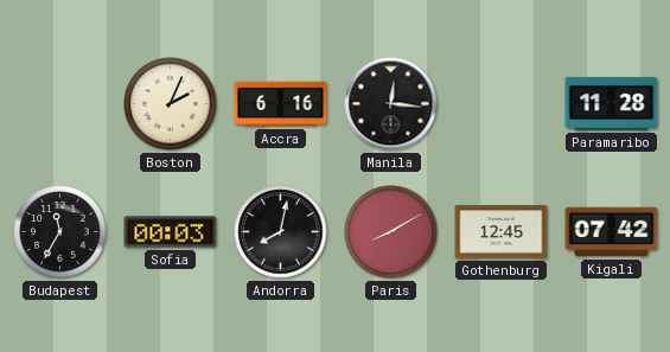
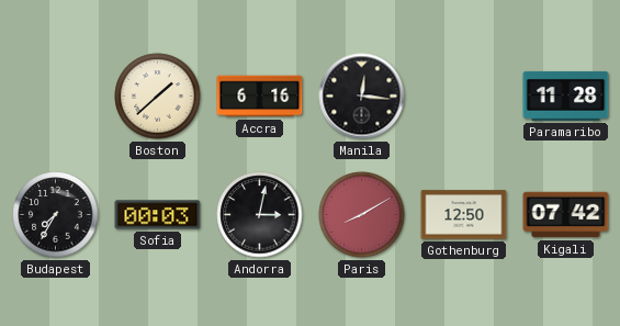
Boston: 2:04 -> 1:38 (158, 97)
Budapest: 11:35 -> 7:35 (56, 215)
Andorra: 8:02 -> 3:02 (260, 215)
Gothenburg: 12:45 -> 12:50 (464, 215)
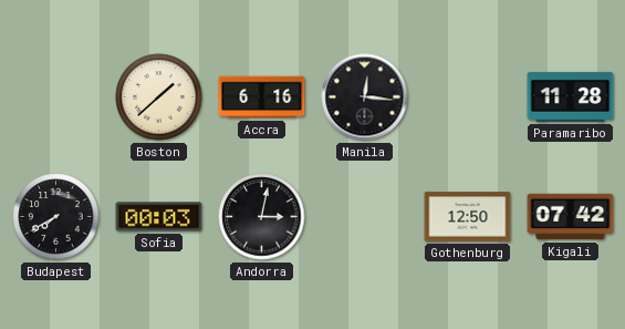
Budapest: 7:35 -> 7:40 (56, 217)
Paris: 8:10 -> none (362, 215)
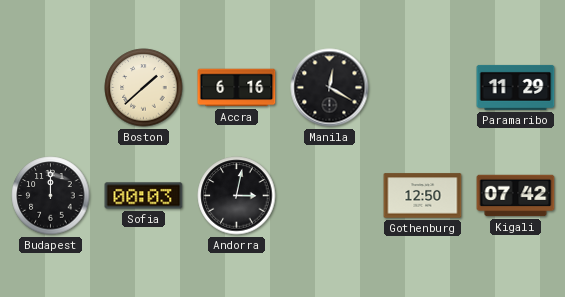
Manila: 12:16 -> 12:20 (330, 88)
Paramaribo: 11:28 -> 11:29 (516, 87)
Budapest: 7:40 -> 12:00 (51, 196)
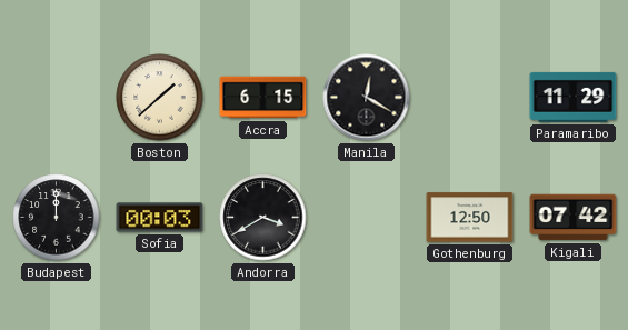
Accra: 6:16 -> 6:15 (263, 98)
Andorra: 3:02 -> 3:40 (263, 218)
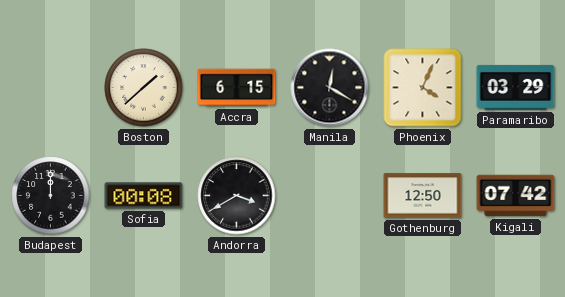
Phoenix: none -> 4:04 (423, 88)
Paramaribo: 11:29 -> 03:29 (516, 87)
Sofia: 00:03 -> 00:08 (144, 196)
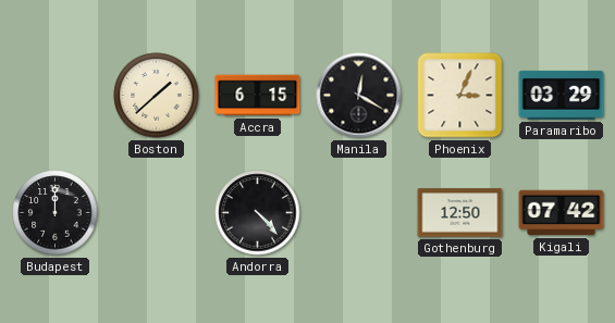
Phoenix: 4:04 -> 3:04 (460, 96)
Sofia: 00:08 -> none (144, 196)
Andorra: 3:40 -> 4:23 (258, 213)
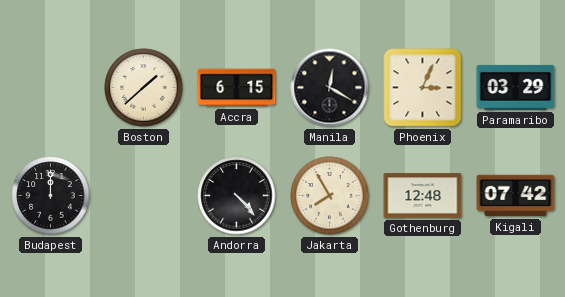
Jakarta: none -> 7:55 (330, 196)
Gothenburg: 12:50 -> 12:48 (423, 196)
